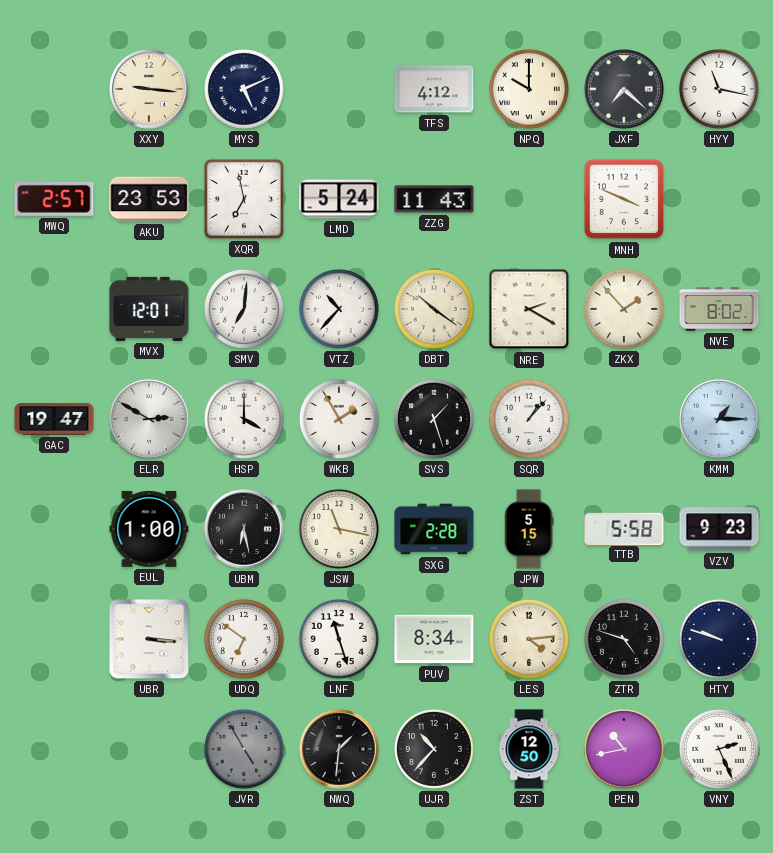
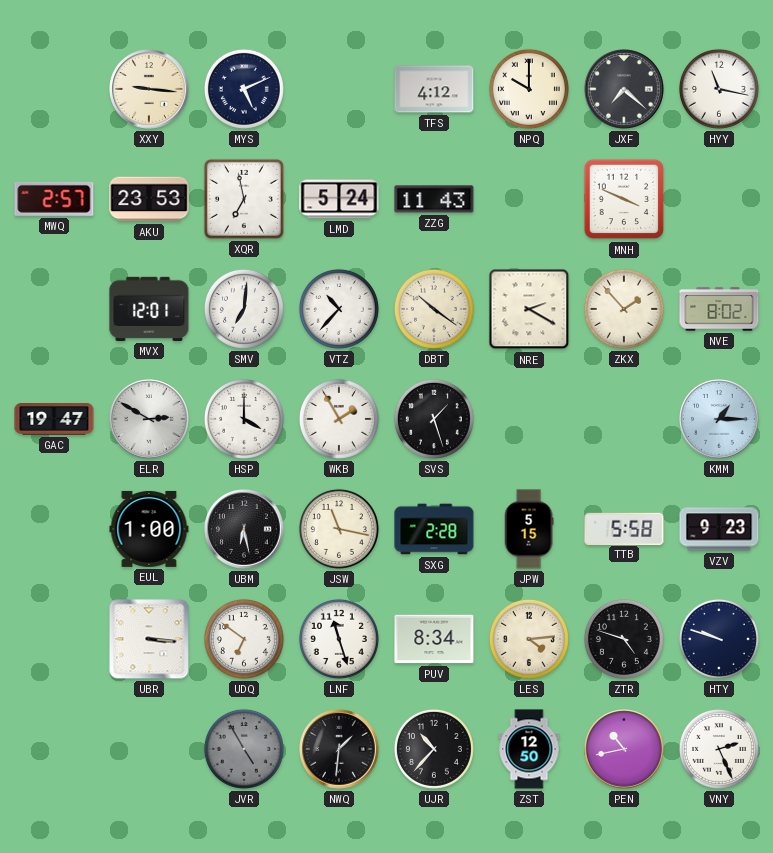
SQR: 1:07 -> none (529, 419)
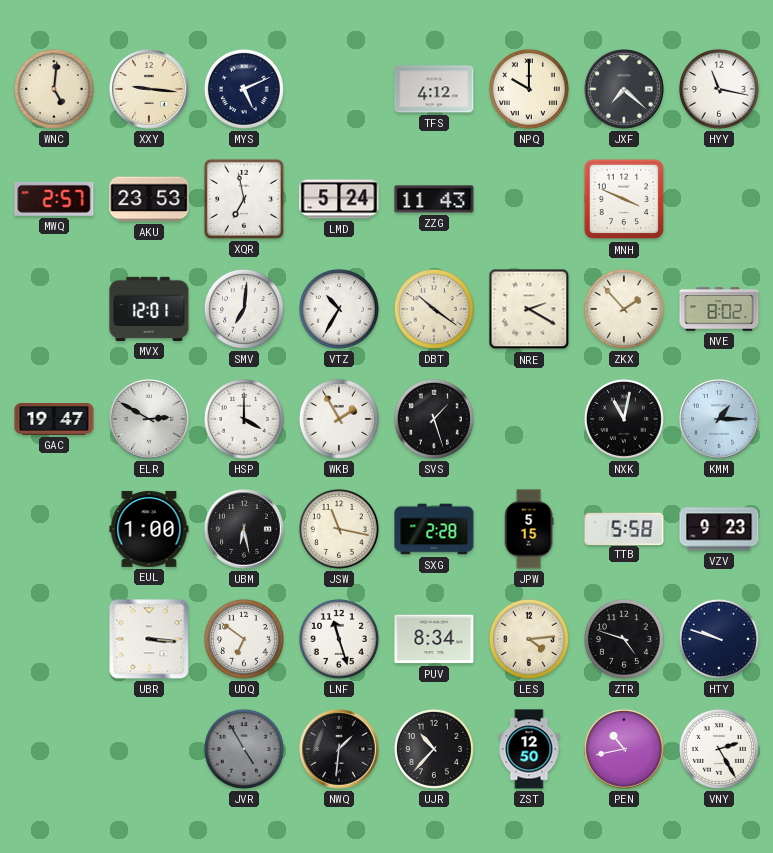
WNC: none -> 5:01 (54, 89)
VTZ: 10:37 -> 10:35 (339, 309)
NXK: none -> 11:02 (624, 419)
VNY: 2:26 -> 2:25 (719, 749)
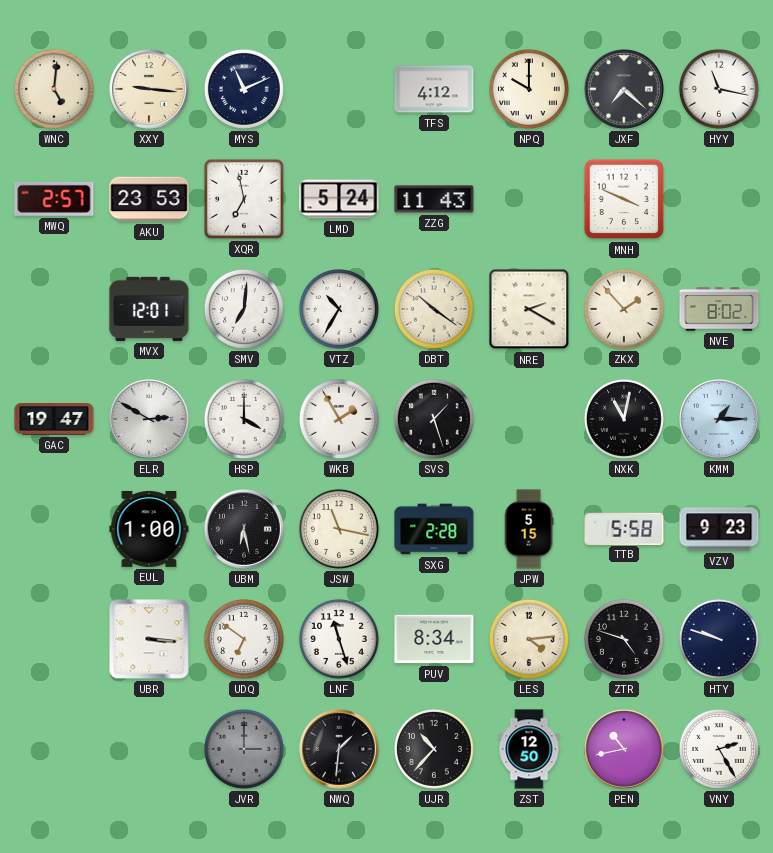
MYS: 5:11 -> 11:11 (244, 89)
JVR: 4:55 -> 3:00 (244, 749)
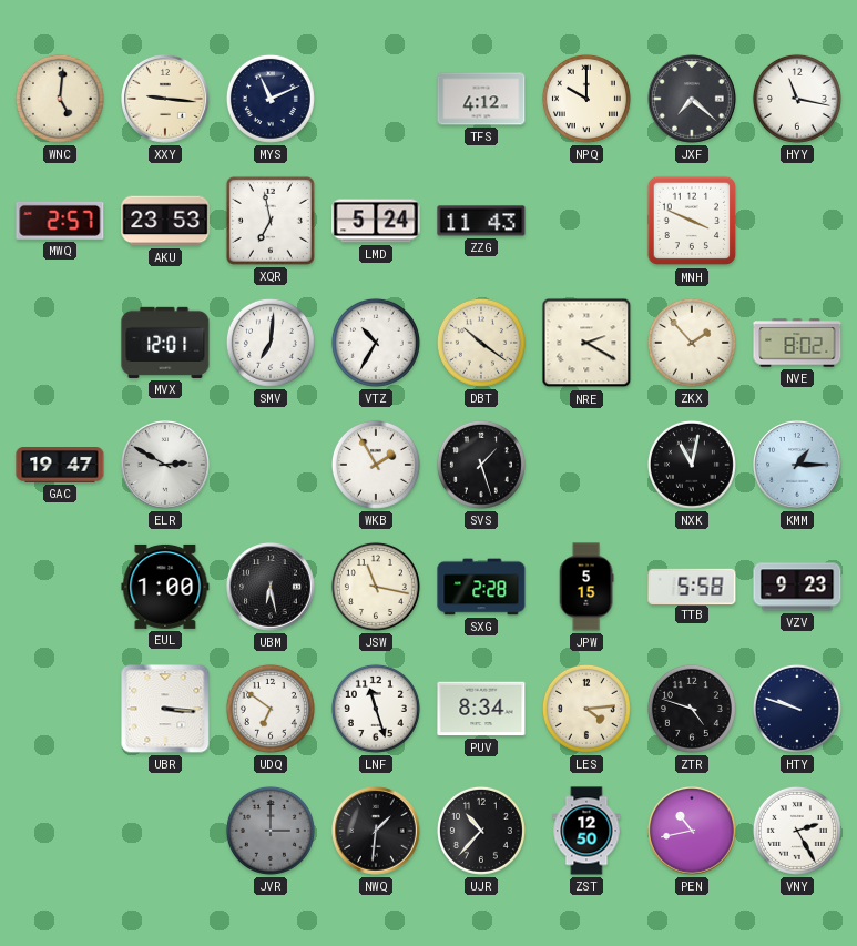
HSP: 4:00 -> none (244, 419)
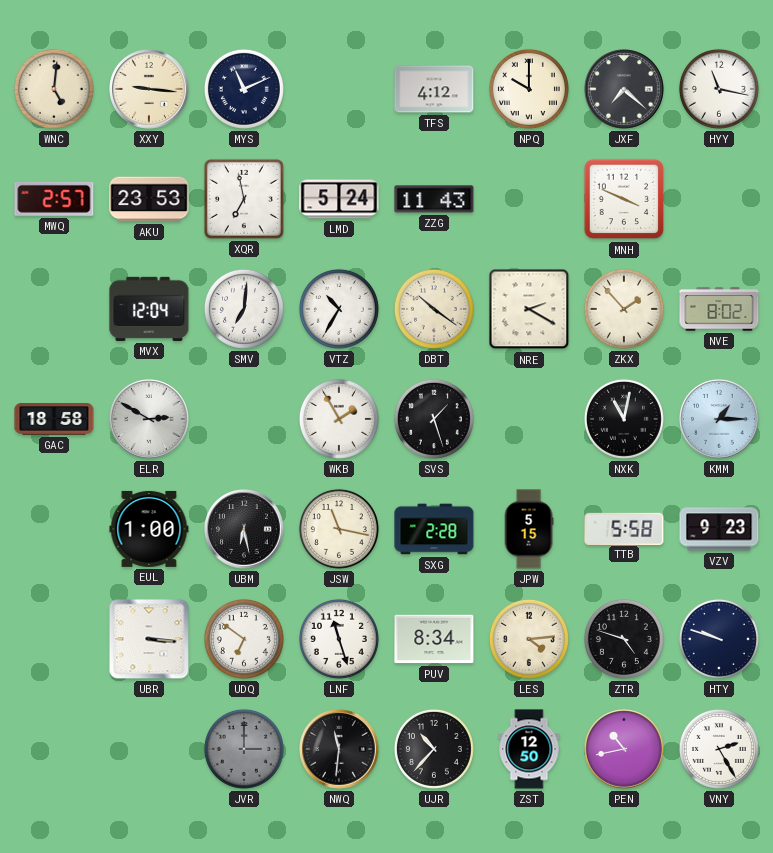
MVX: 12:01 -> 12:04 (149, 309)
GAC: 19:47 -> 18:58 (54, 420)
NWQ: 1:31 -> 11:31 (339, 749)
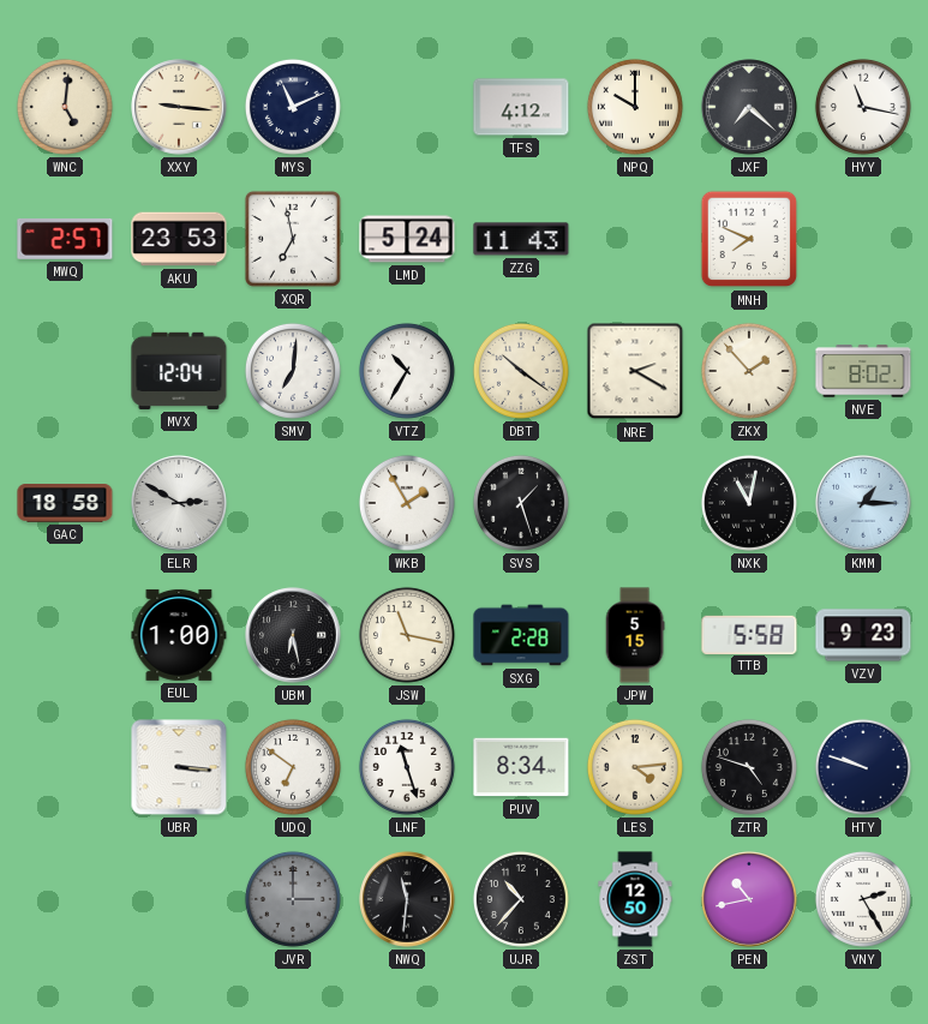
MNH: 3:49 -> 7:49 (749, 239)
